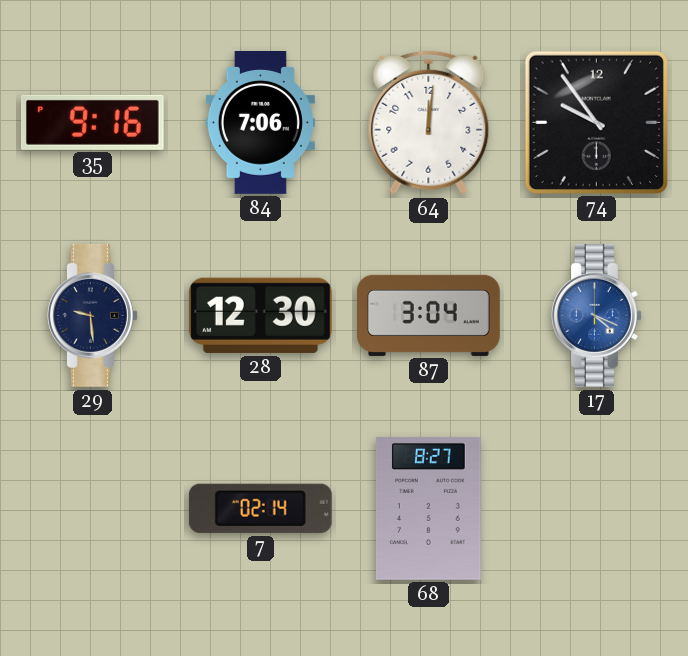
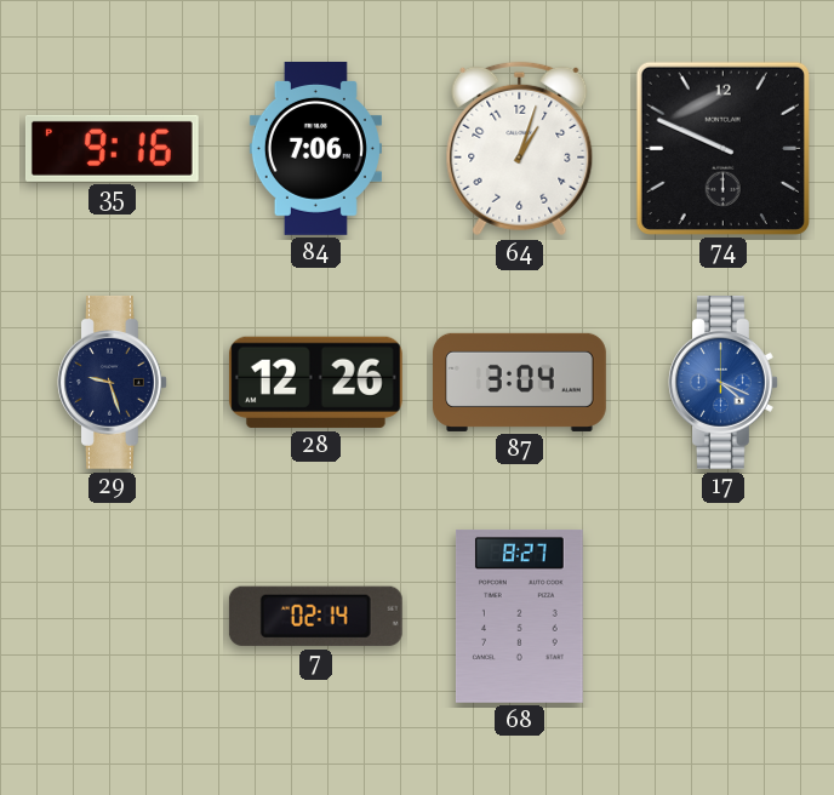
64: 12:01 -> 1:03 (520, 149)
74: 9:54 -> 9:49 (722, 148)
29: 9:29 -> 9:27 (112, 382)
28: 12:30 -> 12:26 (315, 382)
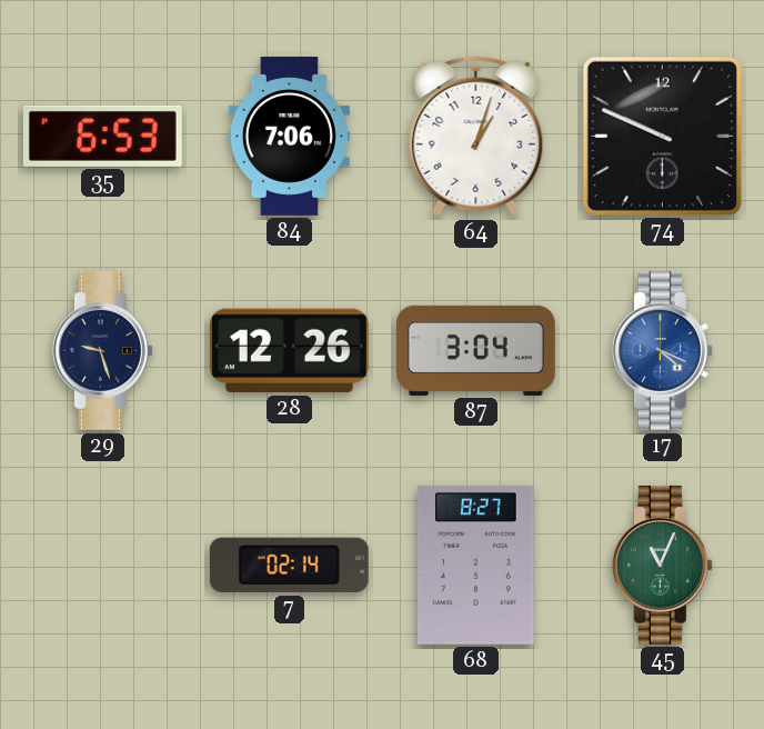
35: 9:16 -> 6:53 (102, 136)
45: none -> 11:04 (662, 565)
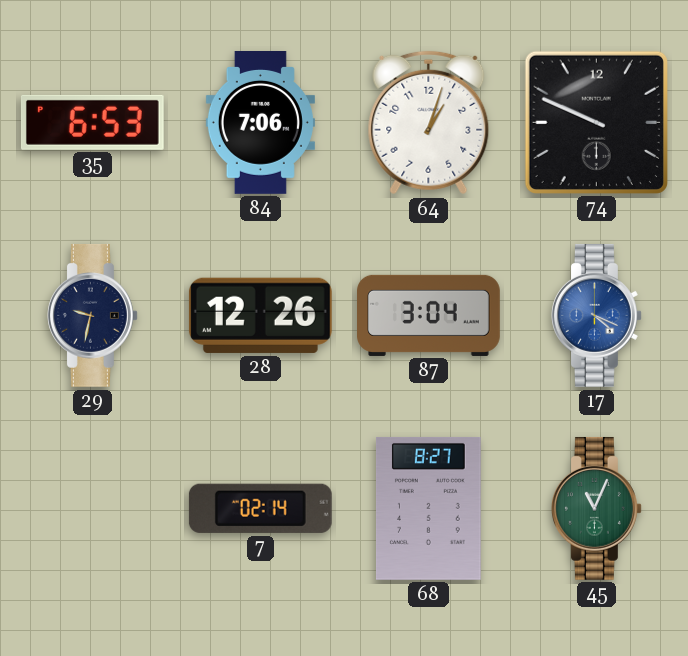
29: 9:27 -> 9:32 (92, 315)
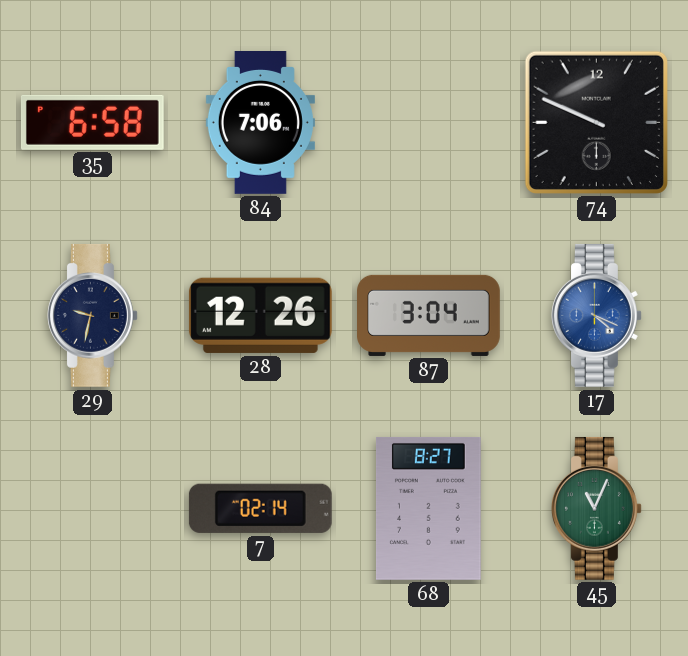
35: 6:53 -> 6:58 (92, 122)
64: 1:03 -> none (429, 123)
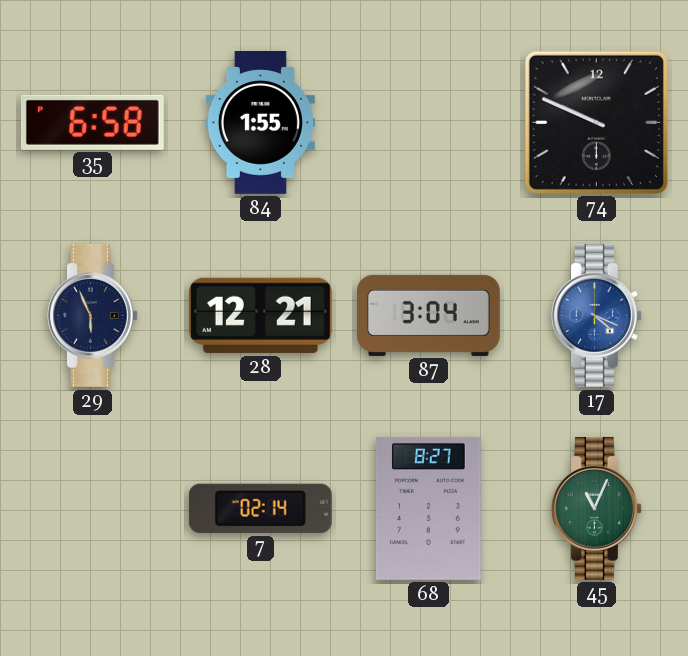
84: 7:06 -> 1:55 (260, 123)
29: 9:32 -> 5:56 (92, 315)
28: 12:26 -> 12:21 (260, 315)
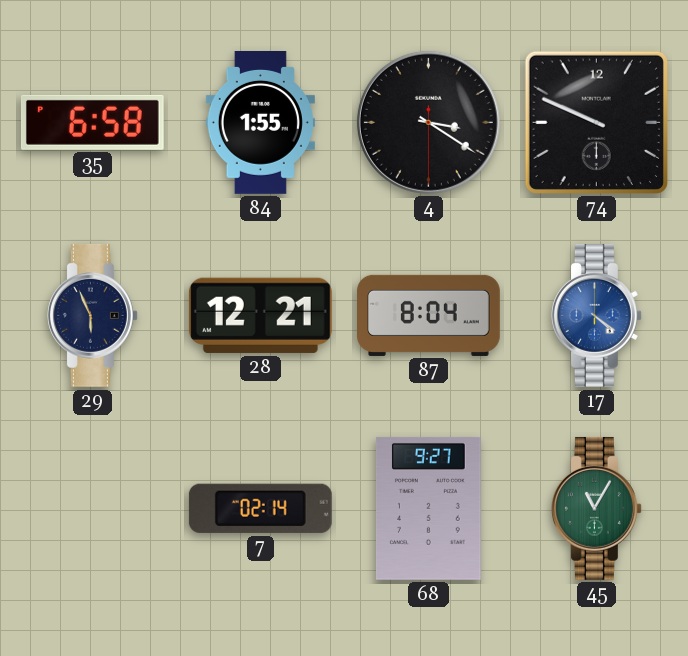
4: none -> 3:20 (428, 122)
87: 3:04 -> 8:04 (429, 315)
17: 4:19 -> 4:21 (596, 315)
68: 8:27 -> 9:27 (428, 508)
45: 11:04 -> 11:05 (596, 508)
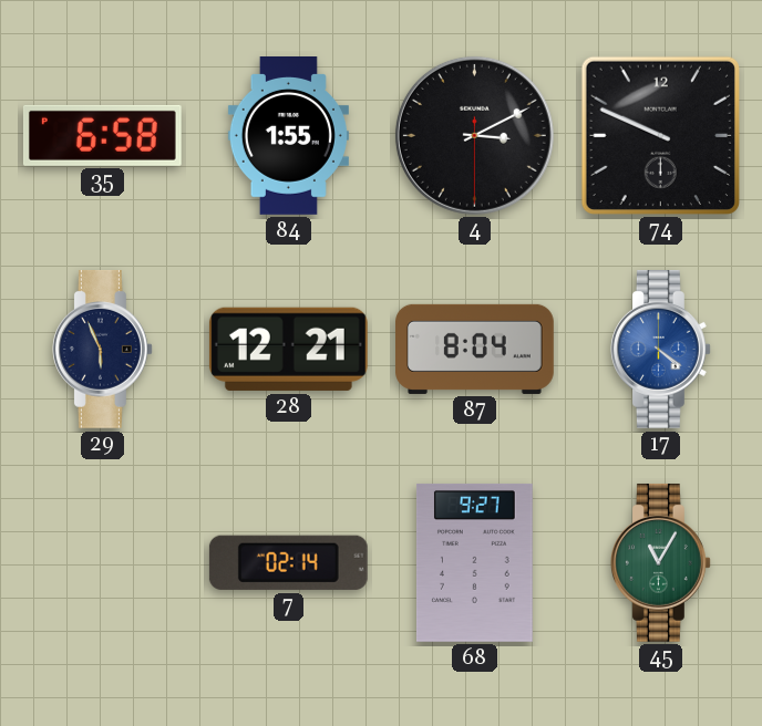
4: 3:20 -> 3:10 (474, 135)
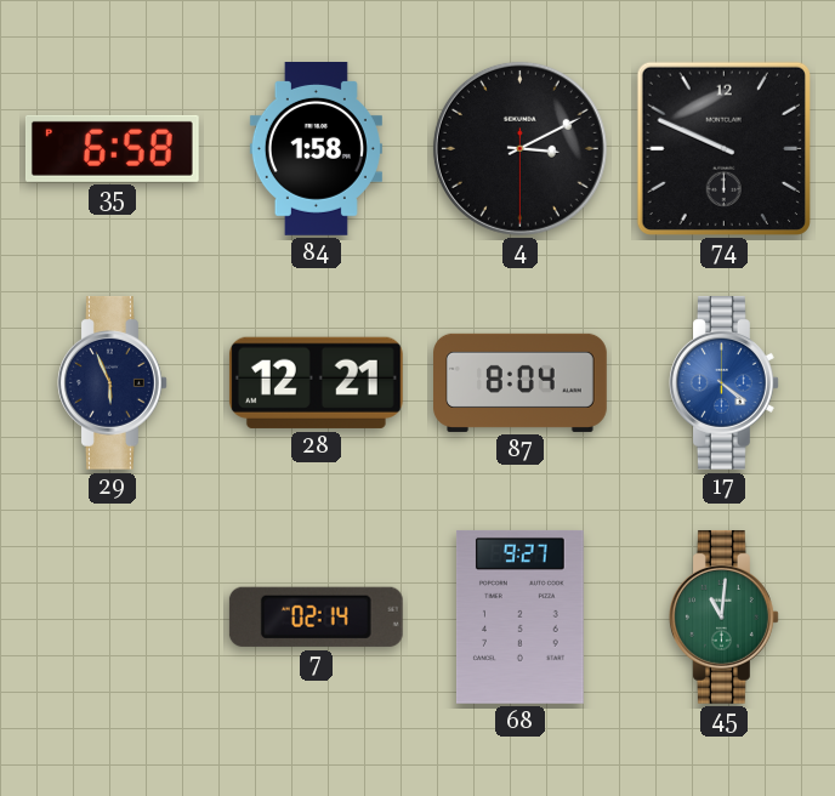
84: 1:55 -> 1:58 (316, 149)
45: 11:05 -> 11:01 (723, 616)
